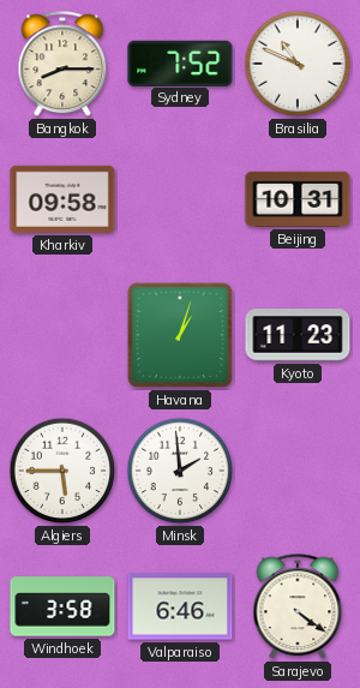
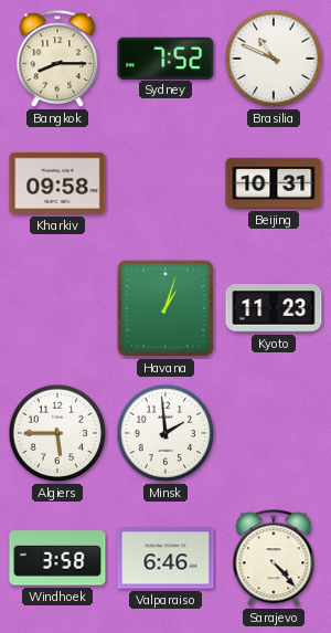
Sarajevo: 4:21 -> 4:23 (274, 559)
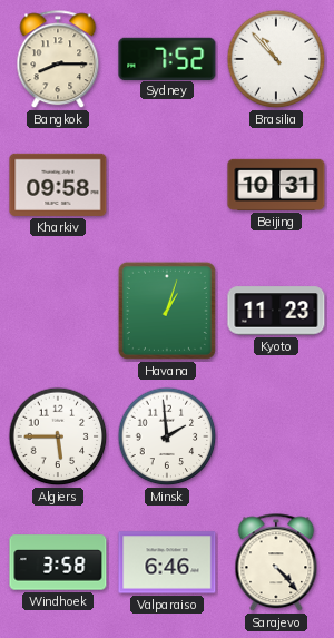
Brasilia: 10:49 -> 10:53 (276, 59)
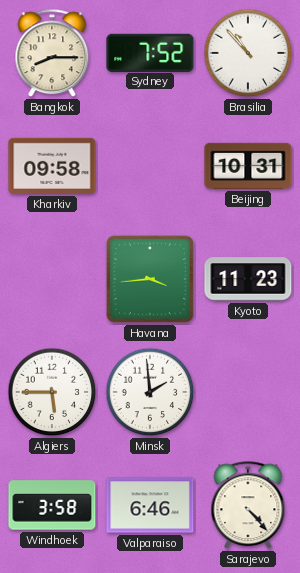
Havana: 1:03 -> 3:44 (150, 279)
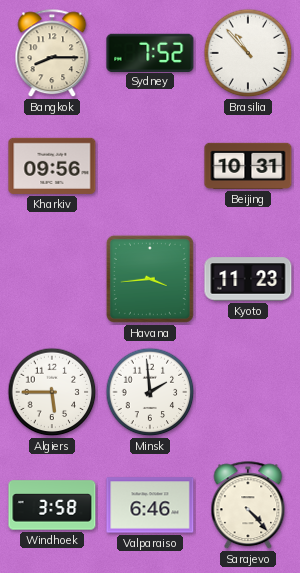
Kharkiv: 09:58 -> 09:56 (52, 166)
